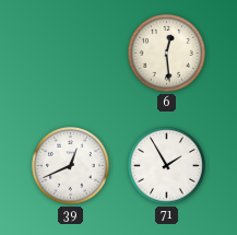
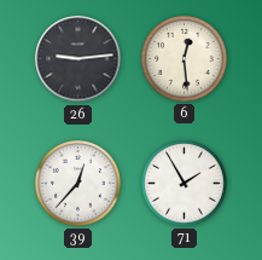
26: none -> 9:14 (78, 59)
39: 12:41 -> 12:37 (78, 184)
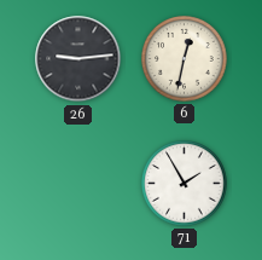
6: 12:29 -> 12:32 (185, 59)
39: 12:37 -> none (78, 184)
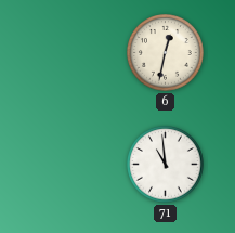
26: 9:14 -> none (78, 59)
71: 1:55 -> 10:59 (166, 165)
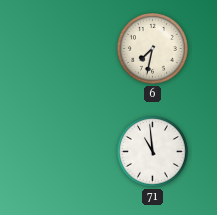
6: 12:32 -> 7:32 (153, 49)
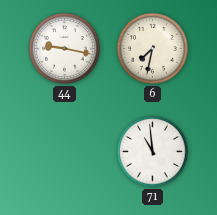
44: none -> 9:17 (65, 49)
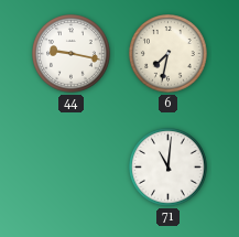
71: 10:59 -> 11:01 (169, 168)
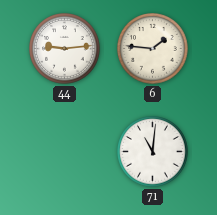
44: 9:17 -> 9:14 (65, 49)
6: 7:32 -> 1:46 (153, 49)
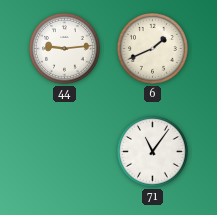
6: 1:46 -> 1:41 (153, 49)
71: 11:01 -> 11:06 (153, 152)
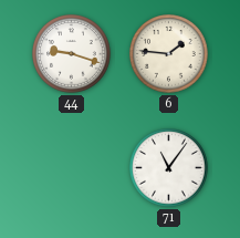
44: 9:14 -> 9:18 (72, 54)
6: 1:41 -> 1:46 (169, 54)
